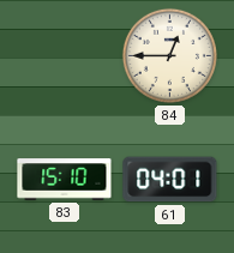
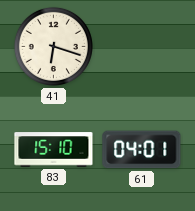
41: none -> 6:18 (53, 46)
84: 12:45 -> none (169, 55)
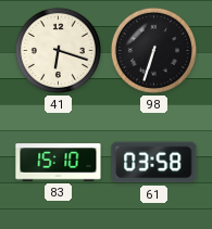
98: none -> 6:33 (153, 50)
61: 04:01 -> 03:58 (154, 163)
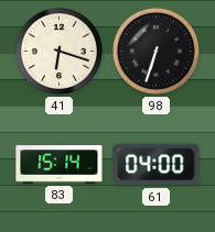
83: 15:10 -> 15:14 (60, 165)
61: 03:58 -> 04:00 (157, 165)
